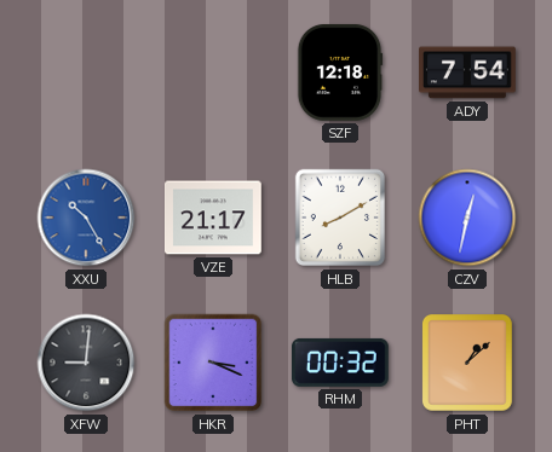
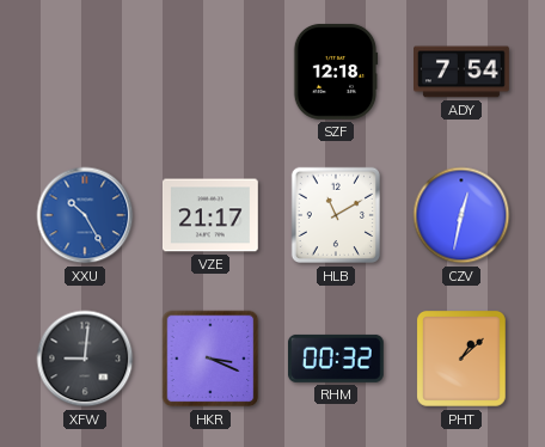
HLB: 8:10 -> 11:10 (335, 215)
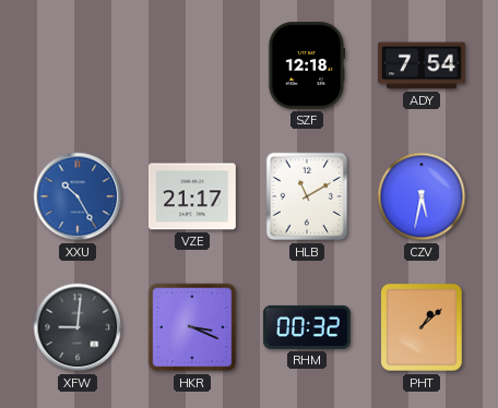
CZV: 12:32 -> 5:32 (422, 196)
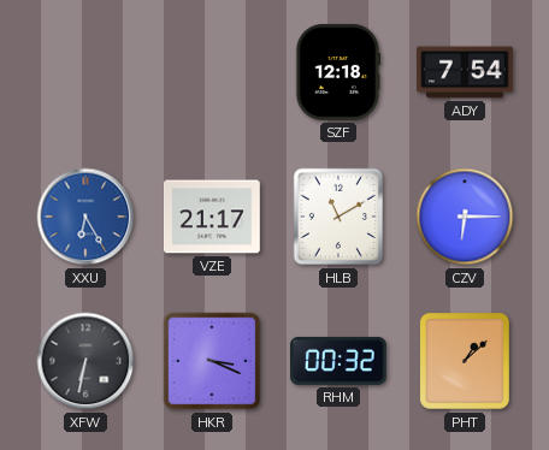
XXU: 10:25 -> 6:25 (85, 217)
CZV: 5:32 -> 6:15 (465, 217)
XFW: 9:01 -> 6:32 (85, 361)
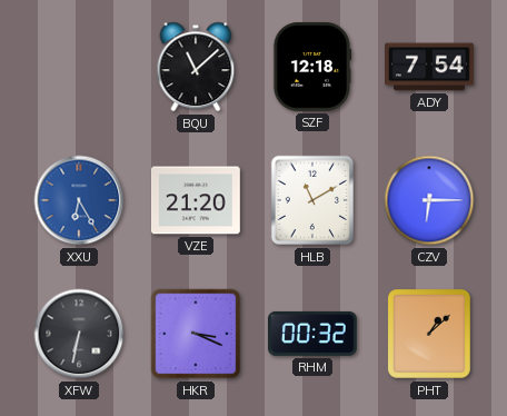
BQU: none -> 11:08 (196, 67)
VZE: 21:17 -> 21:20 (197, 200)
